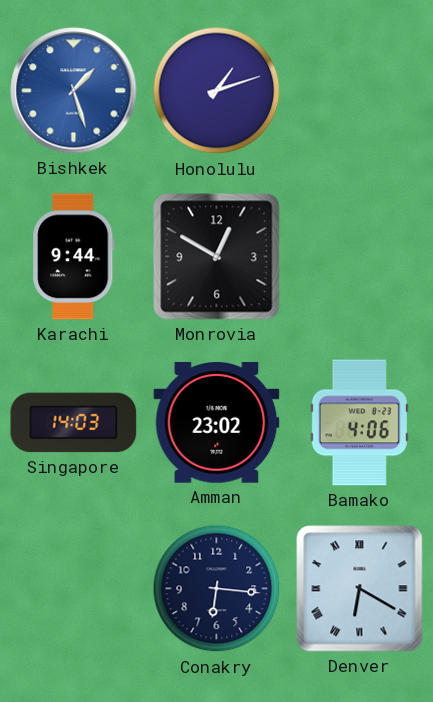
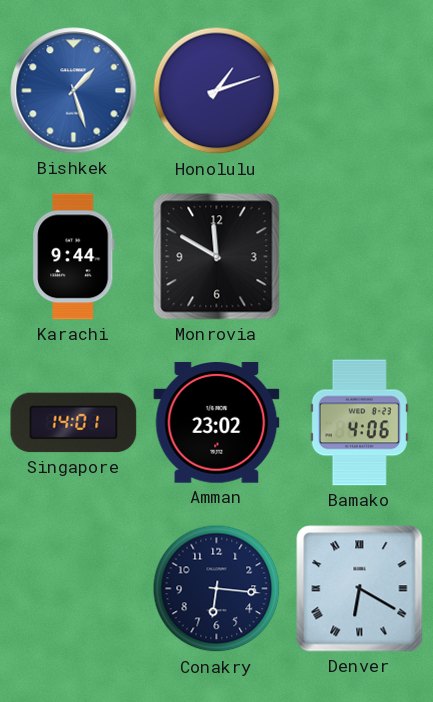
Monrovia: 12:50 -> 11:50 (217, 257)
Singapore: 14:03 -> 14:01 (74, 423)
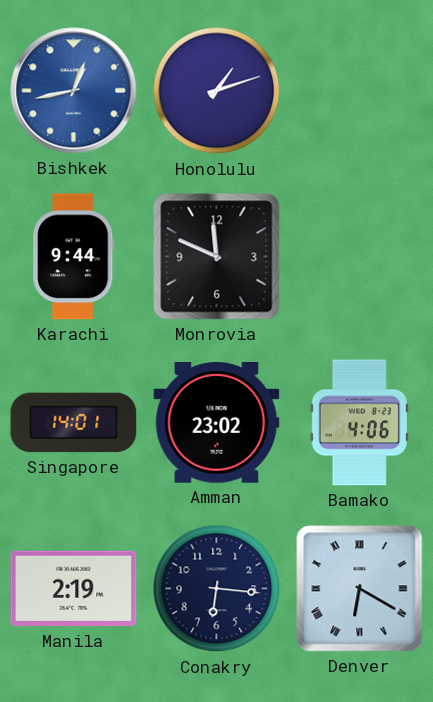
Bishkek: 1:27 -> 12:43 (74, 91)
Monrovia: 11:50 -> 11:49 (217, 257)
Manila: none -> 2:19 (74, 589)
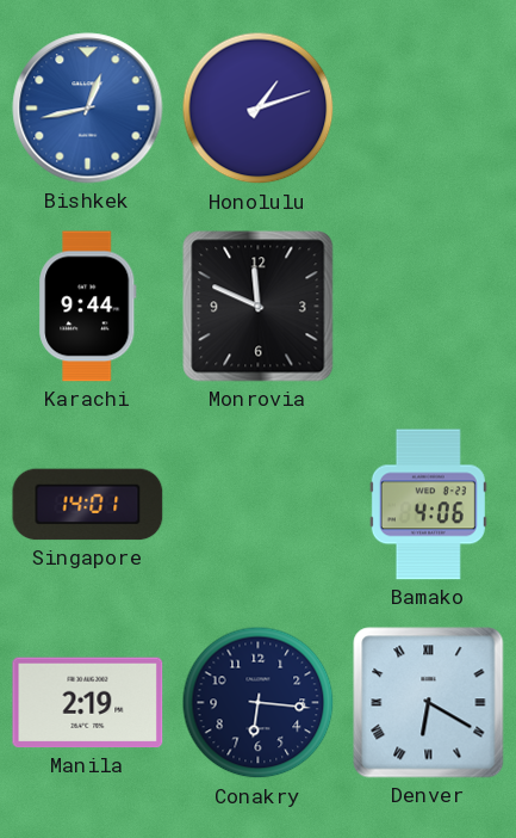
Amman: 23:02 -> none (217, 423)
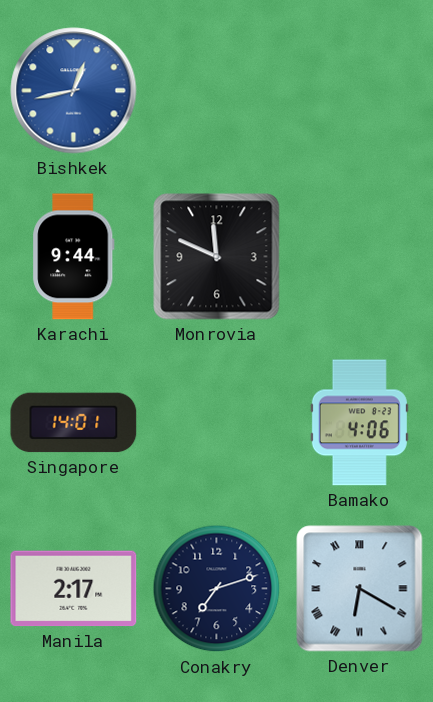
Honolulu: 1:12 -> none (259, 109)
Manila: 2:19 -> 2:17 (74, 589)
Conakry: 6:16 -> 7:12 (217, 589)
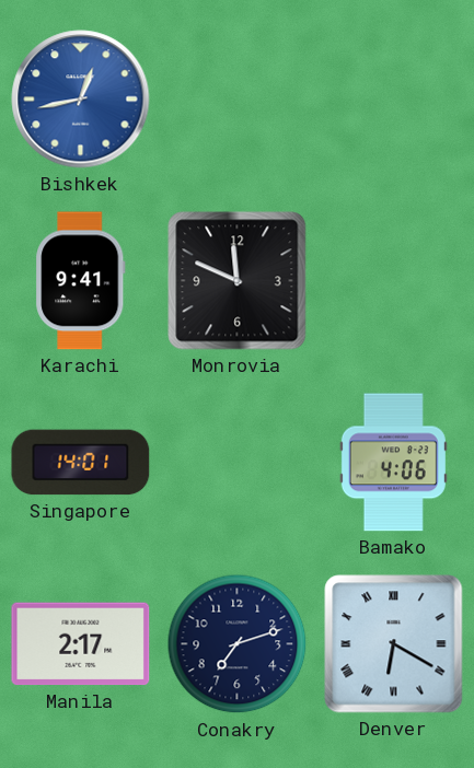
Karachi: 9:44 -> 9:41 (81, 281)
